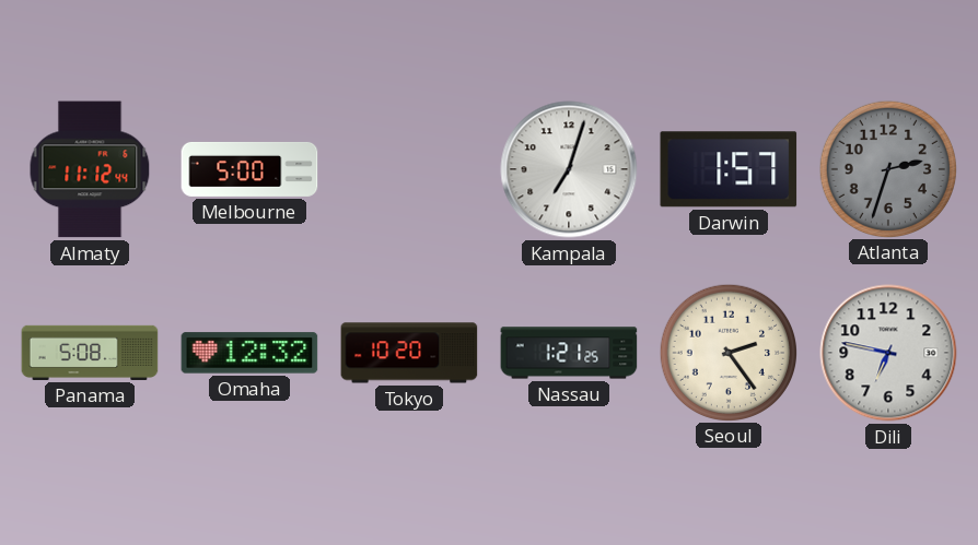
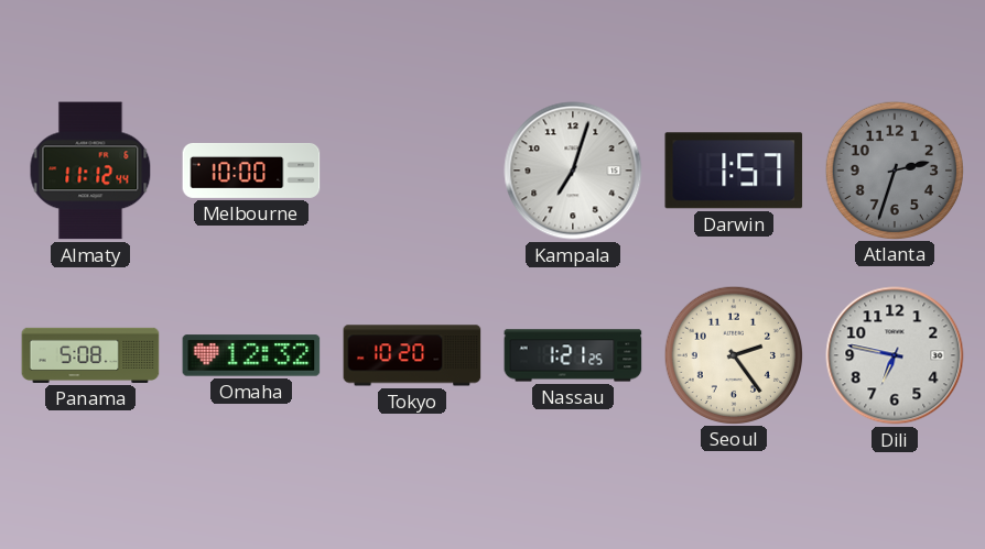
Melbourne: 5:00 -> 10:00 (251, 171)
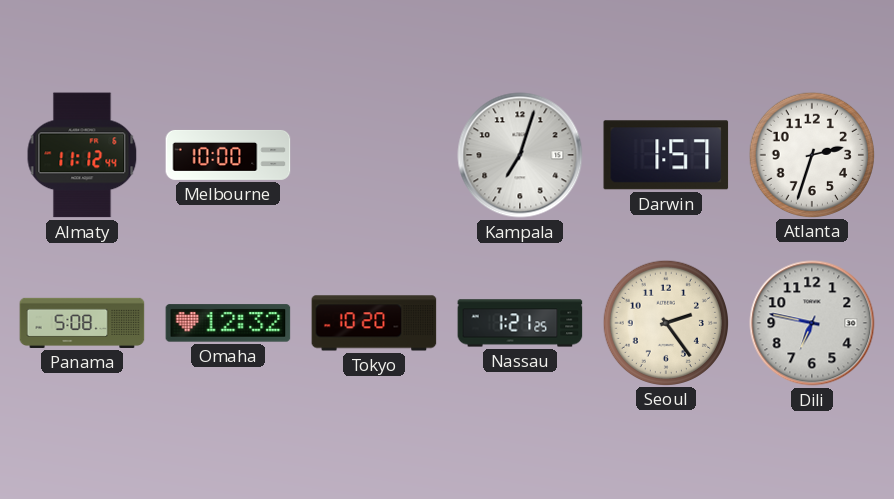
Atlanta dial: grey -> white (811, 154)
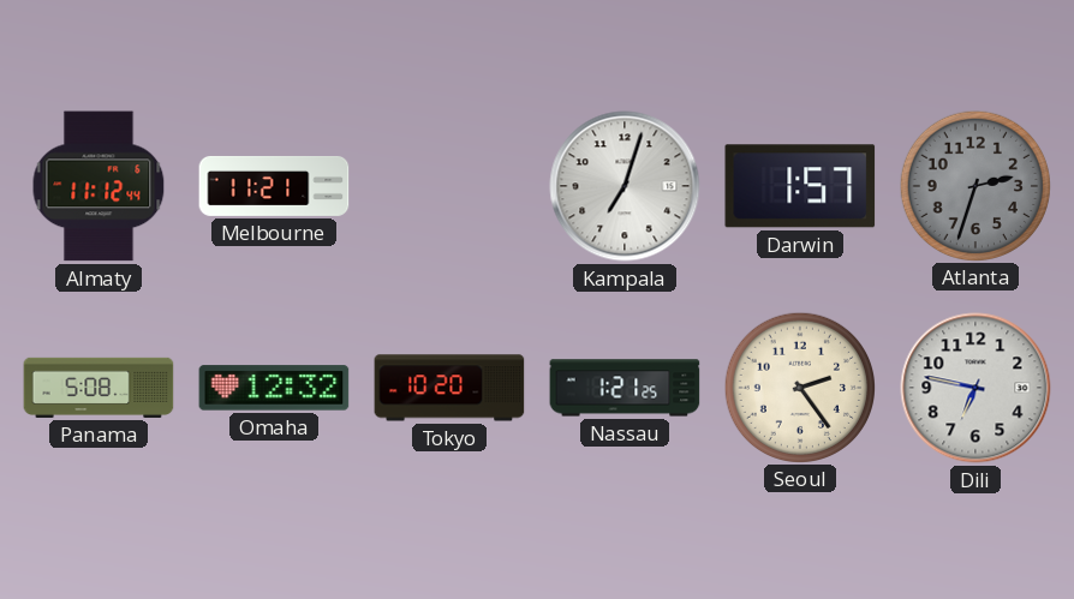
Melbourne: 10:00 -> 11:21 (274, 186)
Atlanta dial: white -> grey (974, 185)
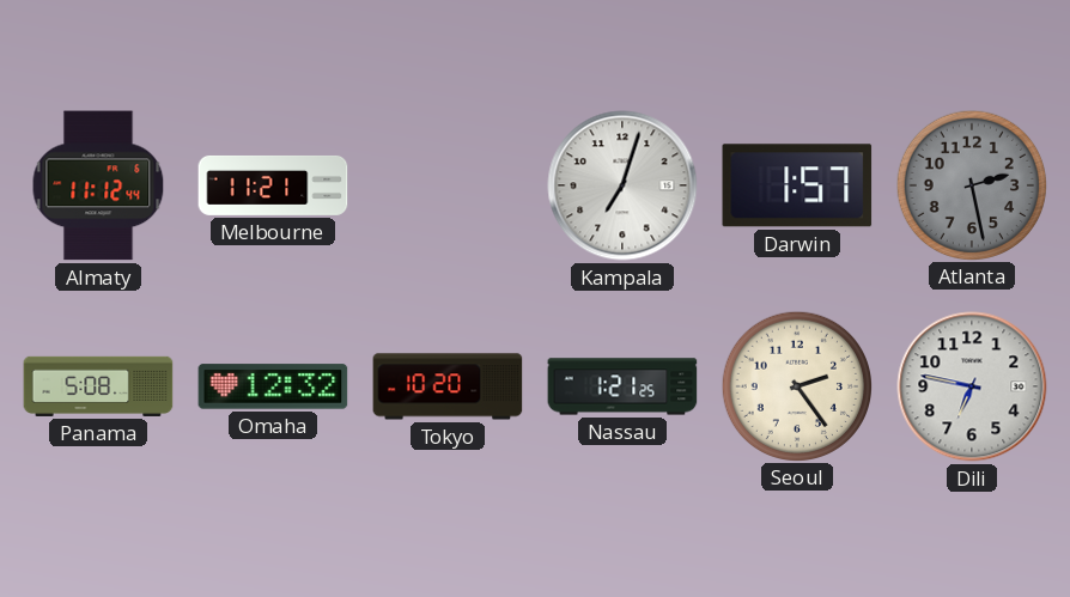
Atlanta: 2:33 -> 2:28 (971, 184)
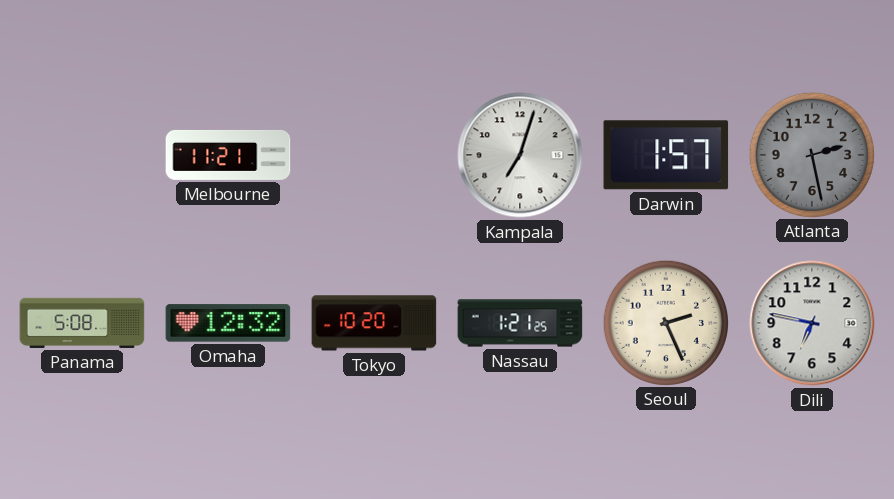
Almaty: 11:12 -> none (98, 185)
Seoul: 2:24 -> 2:26 (665, 322)
